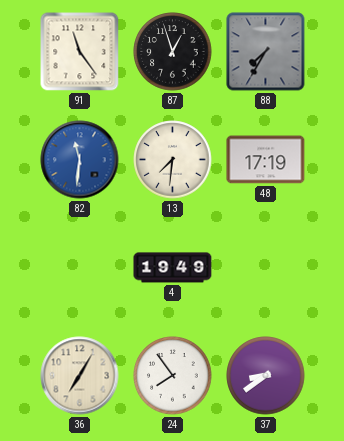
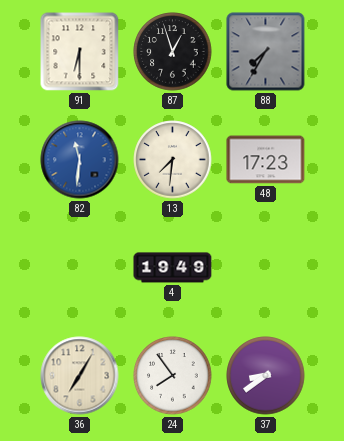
91: 11:24 -> 6:30 (80, 52)
48: 17:19 -> 17:23 (266, 160)
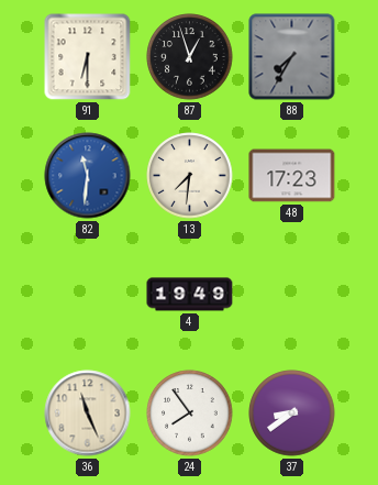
36: 7:05 -> 11:26 (88, 414)
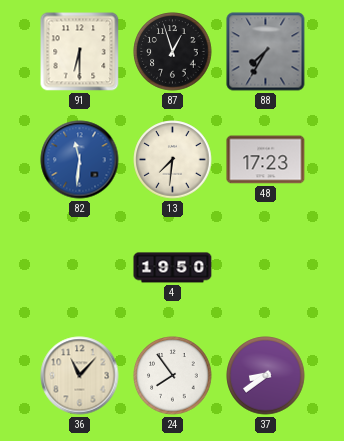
4: 19:49 -> 19:50 (173, 268)
36: 11:26 -> 11:07 (80, 376)
